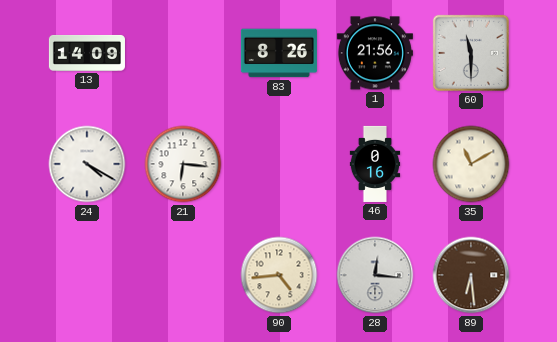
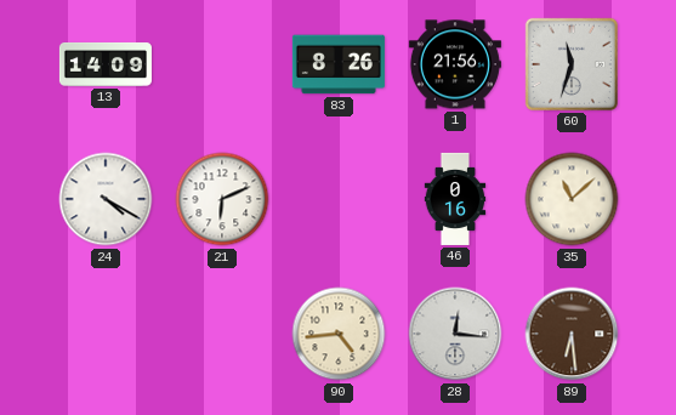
60: 11:30 -> 11:33 (572, 64)
21: 6:16 -> 6:11 (222, 199)
35: 11:10 -> 11:08 (572, 199)
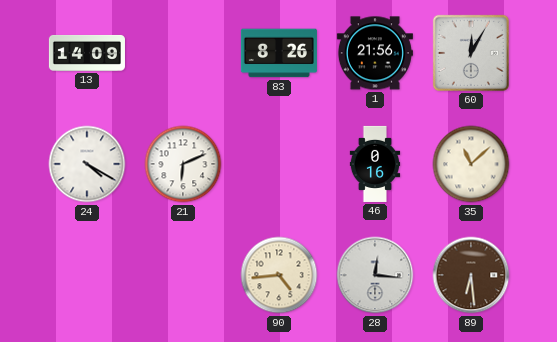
60: 11:33 -> 12:05 (471, 53)
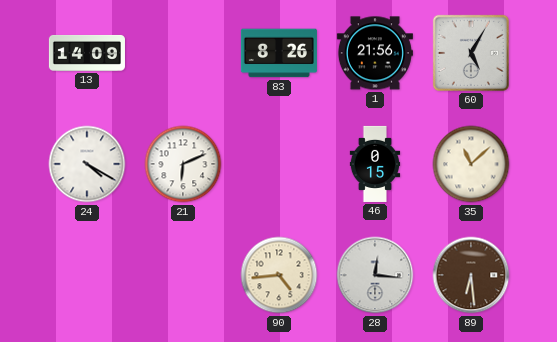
60: 12:05 -> 5:05 (471, 53)
46: 0:16 -> 0:15 (375, 164)
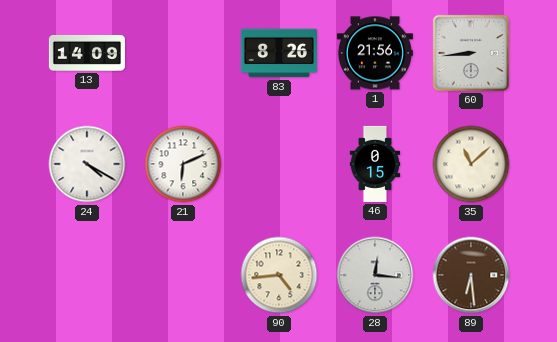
60: 5:05 -> 8:44 (471, 53)
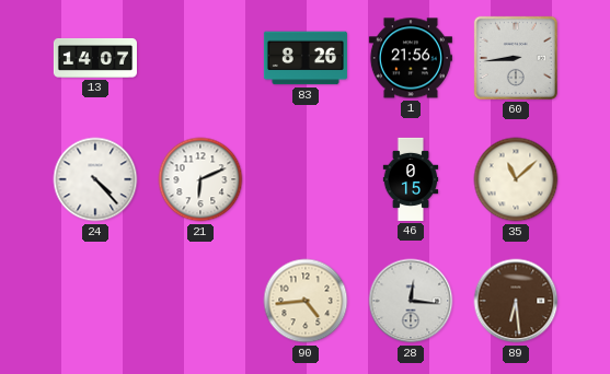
13: 14:09 -> 14:07 (95, 58)
24: 4:20 -> 4:23 (95, 179)
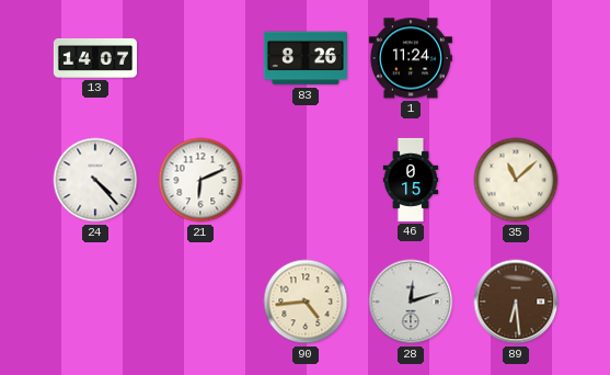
1: 21:56 -> 11:24 (411, 58)
60: 8:44 -> none (516, 58)
28: 12:16 -> 12:12 (411, 302)
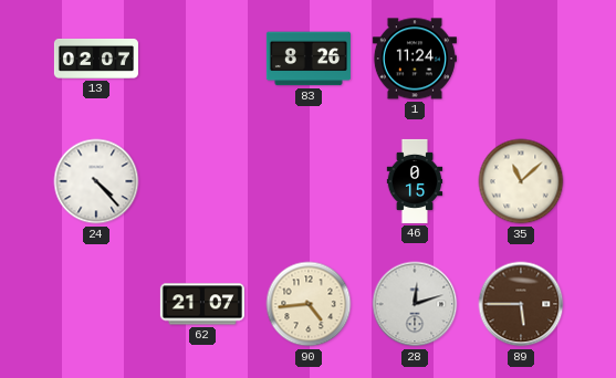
13: 14:07 -> 02:07 (96, 59)
21: 6:11 -> none (200, 180)
62: none -> 21:07 (202, 304)
89: 6:29 -> 5:45 (521, 304)
